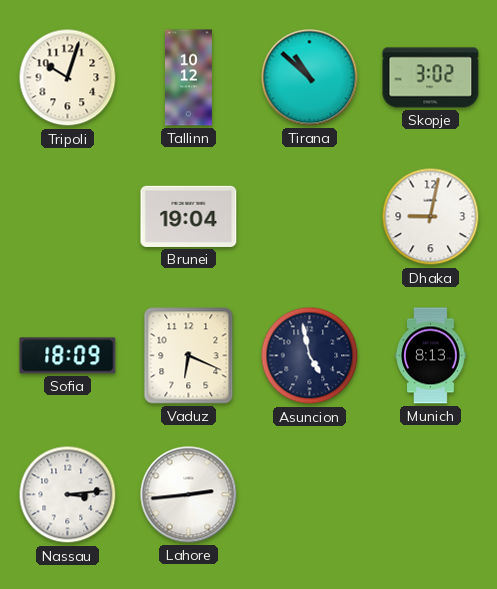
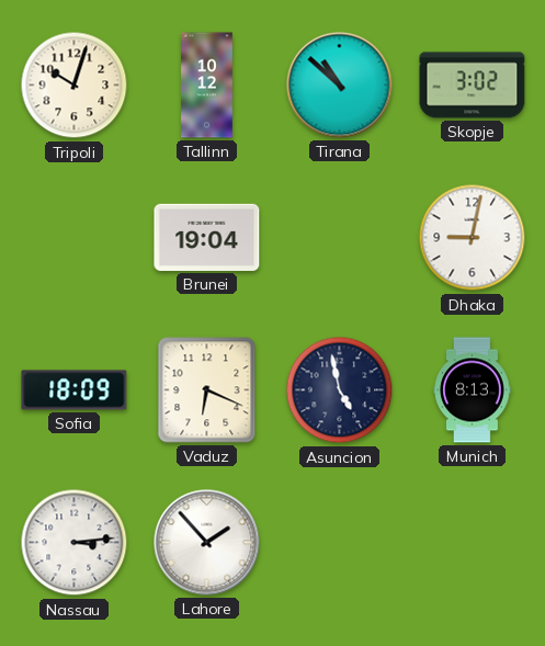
Lahore: 2:44 -> 1:53 (207, 543)
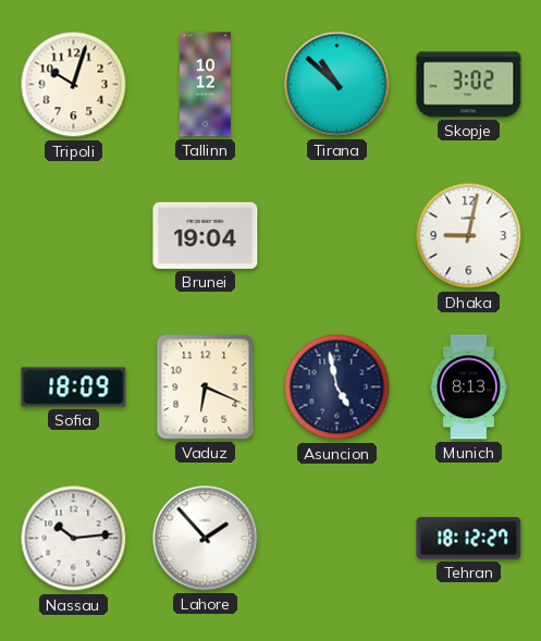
Nassau: 3:14 -> 10:14 (74, 539)
Tehran: none -> 18:12 (469, 539)
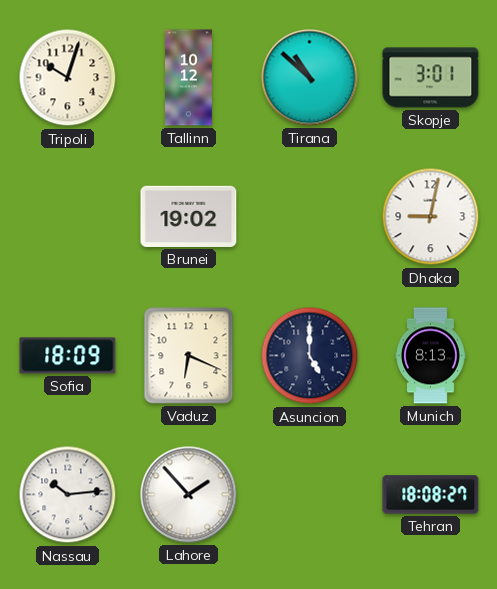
Skopje: 3:02 -> 3:01 (431, 78)
Brunei: 19:04 -> 19:02 (189, 216)
Asuncion: 4:58 -> 5:00 (310, 356)
Tehran: 18:12 -> 18:08 (431, 495)
